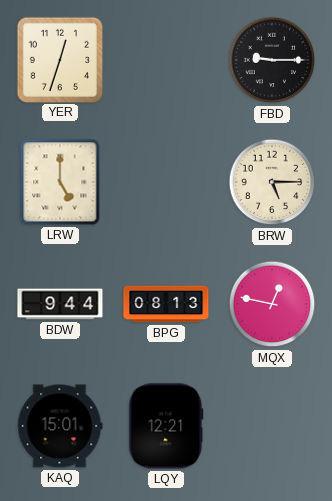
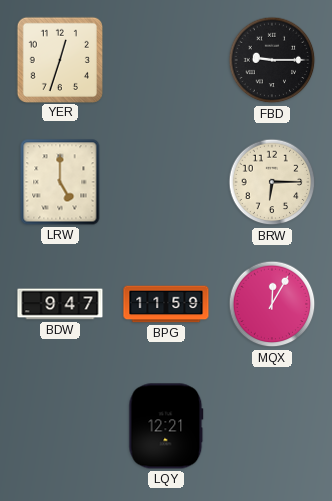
BRW: 5:15 -> 6:15 (272, 182)
BDW: 9:44 -> 9:47 (60, 304)
BPG: 08:13 -> 11:59 (166, 304)
MQX: 12:47 -> 12:05 (272, 304)
KAQ: 15:01 -> none (60, 426)
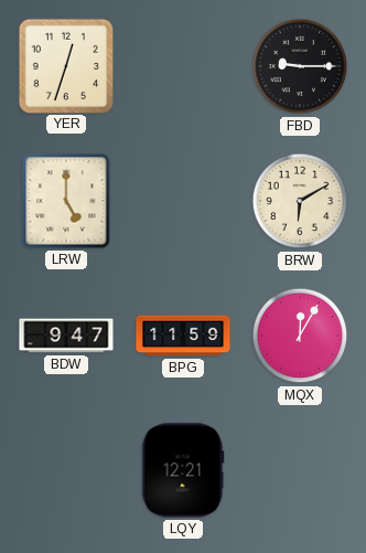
BRW: 6:15 -> 6:10 (300, 201)
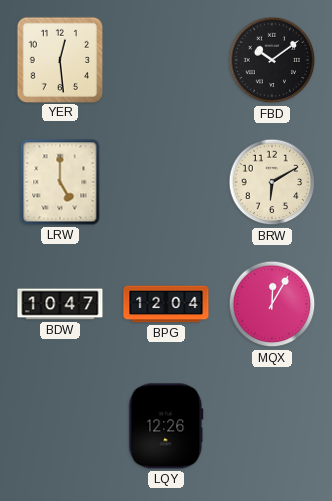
YER: 12:33 -> 12:29 (59, 59)
FBD: 9:15 -> 10:09 (272, 60)
BDW: 9:47 -> 10:47 (60, 304)
BPG: 11:59 -> 12:04 (166, 304)
LQY: 12:21 -> 12:26 (166, 426)
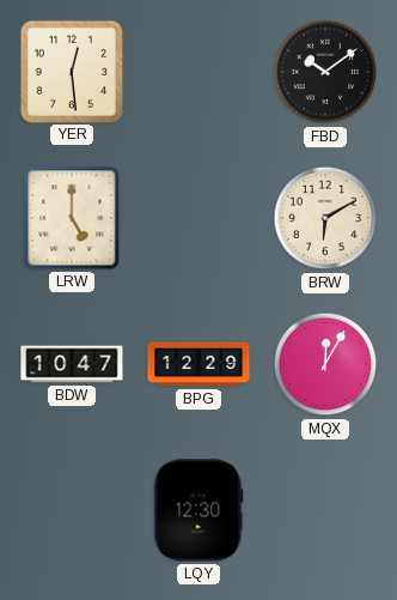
BPG: 12:04 -> 12:29 (198, 364)
LQY: 12:26 -> 12:30 (198, 510)
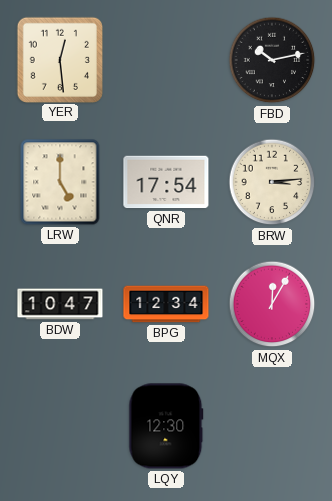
FBD: 10:09 -> 10:13 (272, 60)
QNR: none -> 17:54 (166, 182)
BRW: 6:10 -> 3:14 (272, 182)
BPG: 12:29 -> 12:34 (166, 304)
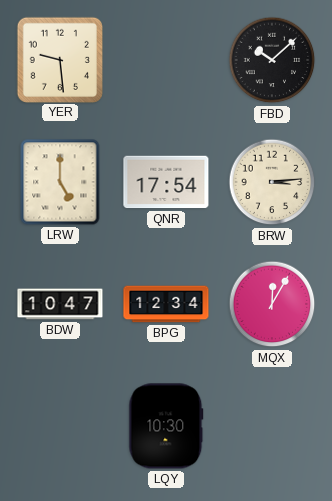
YER: 12:29 -> 9:29 (59, 59)
FBD: 10:13 -> 10:08 (272, 60)
LQY: 12:30 -> 10:30 (166, 426)
